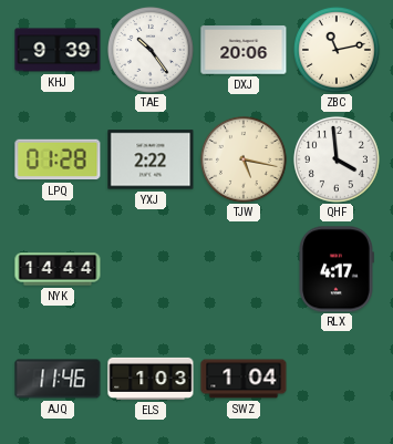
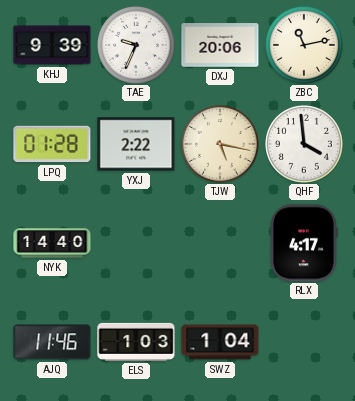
TAE: 10:24 -> 9:34 (136, 45)
NYK: 14:44 -> 14:40 (52, 243)
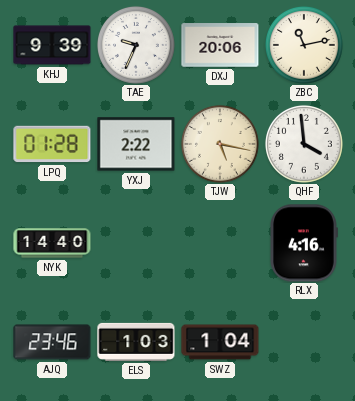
RLX: 4:17 -> 4:16 (304, 243)
AJQ: 11:46 -> 23:46 (52, 342)
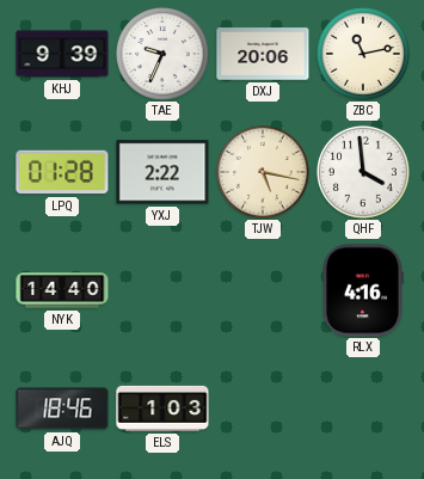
AJQ: 23:46 -> 18:46 (62, 409)
SWZ: 1:04 -> none (220, 342)
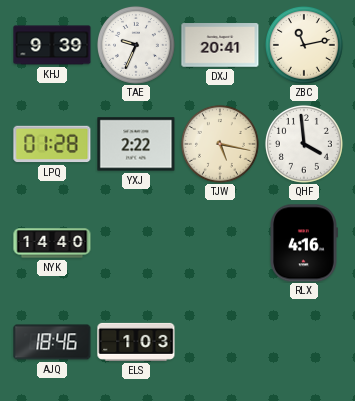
DXJ: 20:06 -> 20:41 (220, 45)
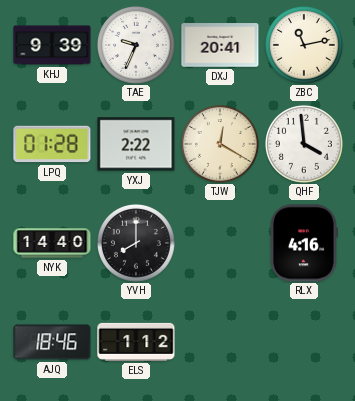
TJW: 5:17 -> 12:20 (220, 144)
YVH: none -> 8:00 (136, 243)
ELS: 1:03 -> 1:12 (136, 342)
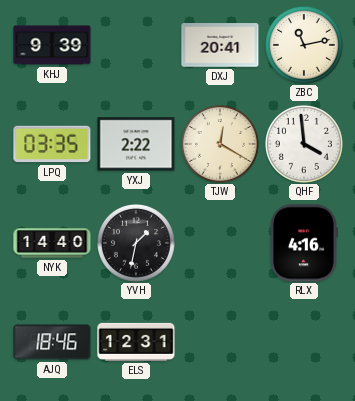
TAE: 9:34 -> none (136, 45)
LPQ: 01:28 -> 03:35 (52, 144)
YVH: 8:00 -> 1:32 (136, 243)
ELS: 1:12 -> 12:31 (136, 342)
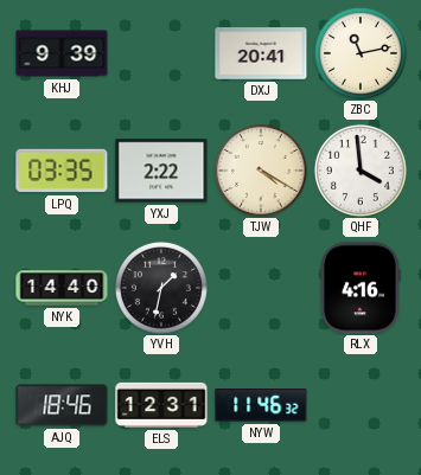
TJW: 12:20 -> 4:20 (261, 171)
NYW: none -> 11:46 (261, 405)
